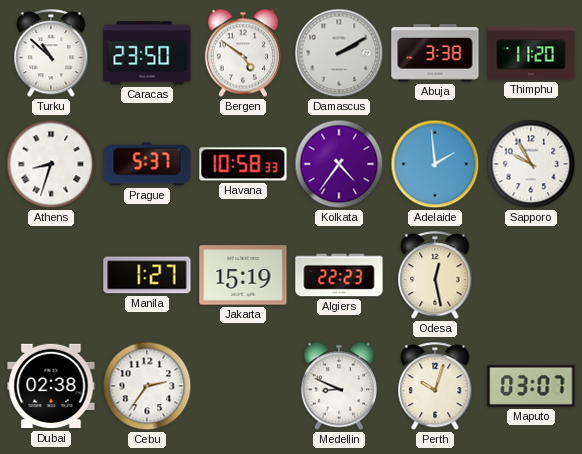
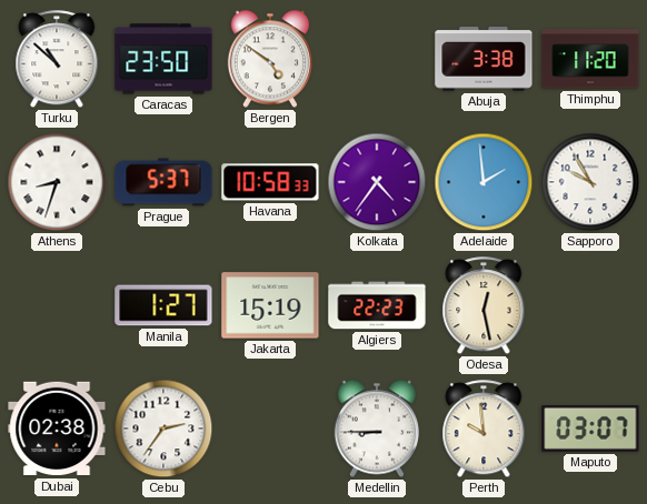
Damascus: 2:10 -> none (339, 53)
Medellin: 8:49 -> 8:45 (376, 429)
Perth: 10:03 -> 9:59 (484, 430)
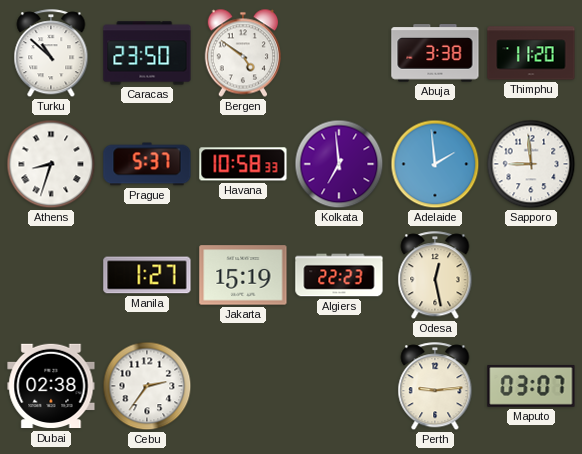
Kolkata: 4:36 -> 6:59 (339, 164)
Sapporo: 9:55 -> 8:59 (531, 164)
Medellin: 8:45 -> none (376, 429)
Perth: 9:59 -> 9:14 (435, 387)
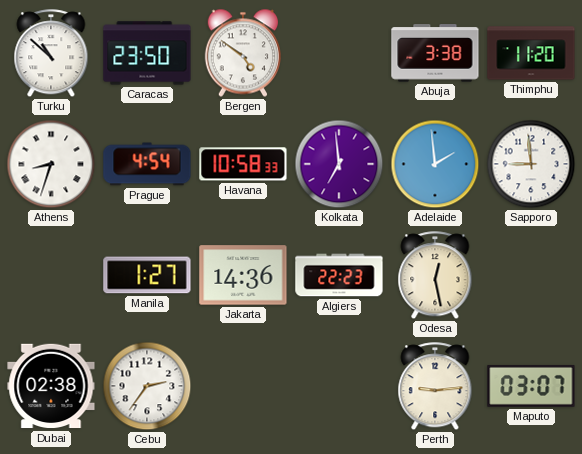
Prague: 5:37 -> 4:54 (147, 164)
Jakarta: 15:19 -> 14:36 (243, 275)
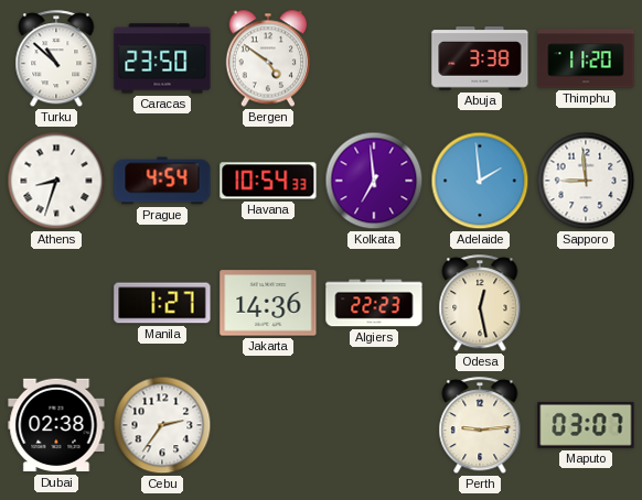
Havana: 10:58 -> 10:54 (268, 181)
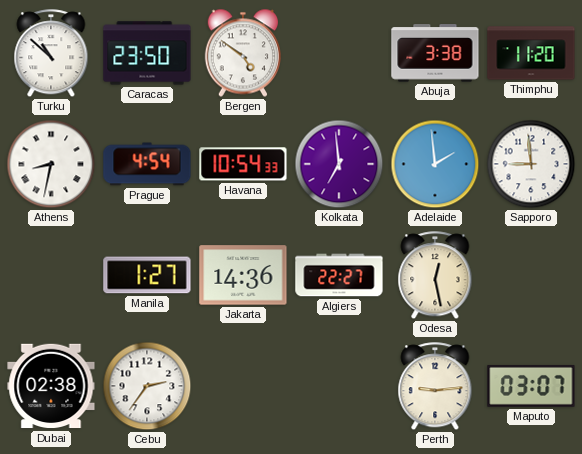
Athens: 8:33 -> 8:32 (51, 164)
Algiers: 22:23 -> 22:27 (339, 275)
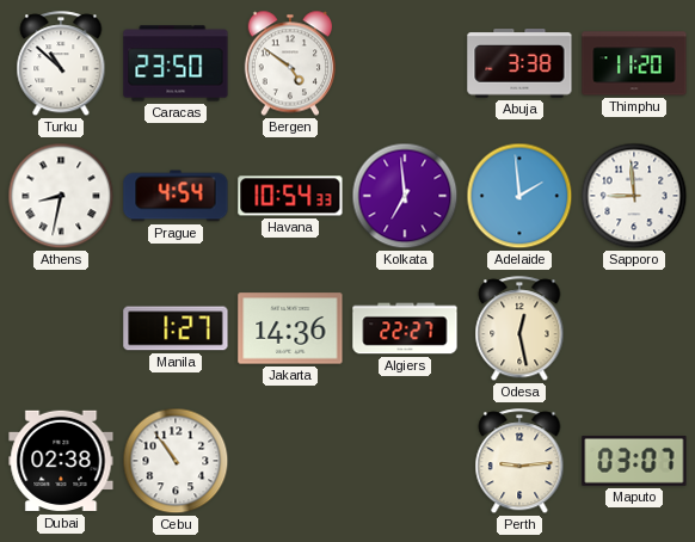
Cebu: 2:36 -> 10:54 (176, 461)
